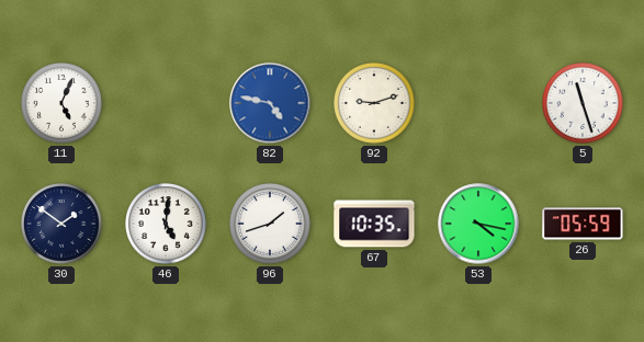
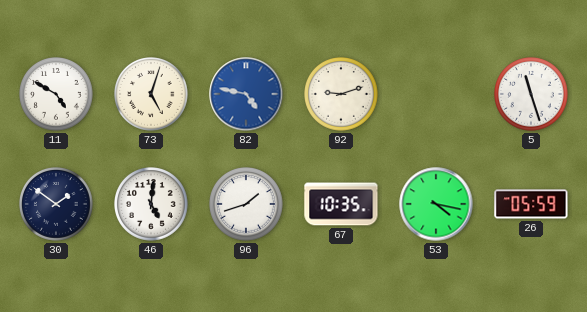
11: 5:04 -> 4:50 (57, 95)
73: none -> 5:03 (152, 95)
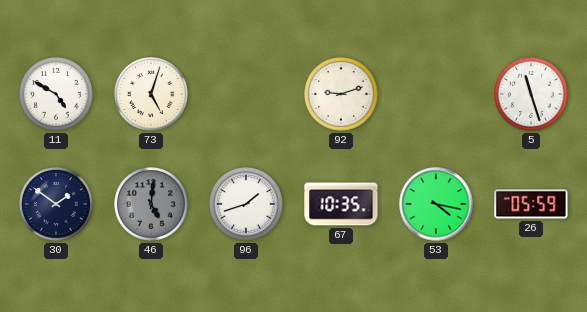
82: 4:47 -> none (246, 94)
46 dial: white -> grey (152, 205)
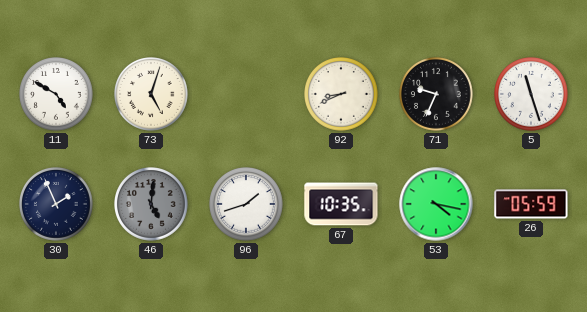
92: 9:12 -> 8:41 (342, 95)
71: none -> 9:34 (437, 95)
30: 1:51 -> 1:56 (57, 205)
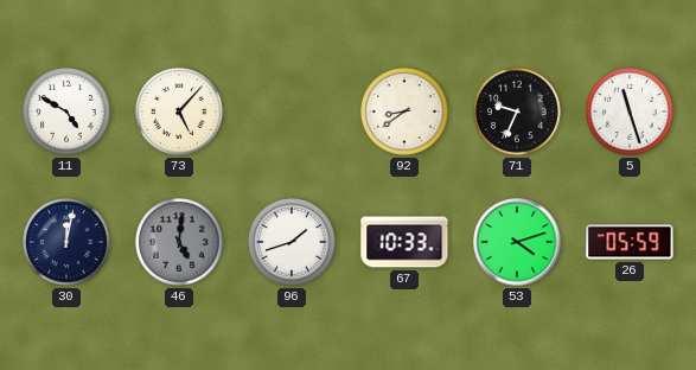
73: 5:03 -> 5:07 (180, 113)
92: 8:41 -> 8:39 (406, 113)
30: 1:56 -> 12:02 (68, 243)
67: 10:35 -> 10:33 (404, 242)
53: 4:17 -> 4:12 (517, 242)
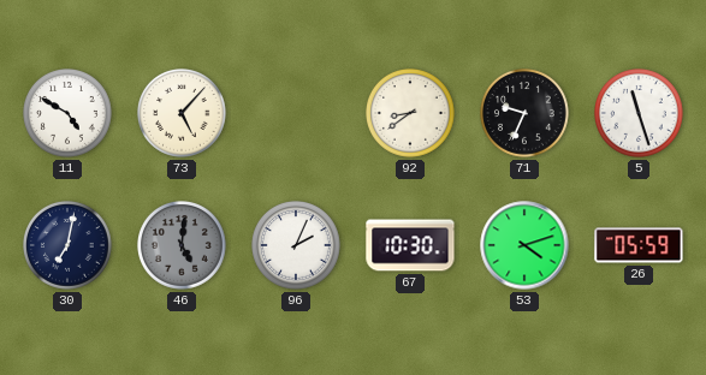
30: 12:02 -> 7:02 (69, 246)
96: 1:42 -> 2:04 (297, 246)
67: 10:33 -> 10:30 (410, 245)
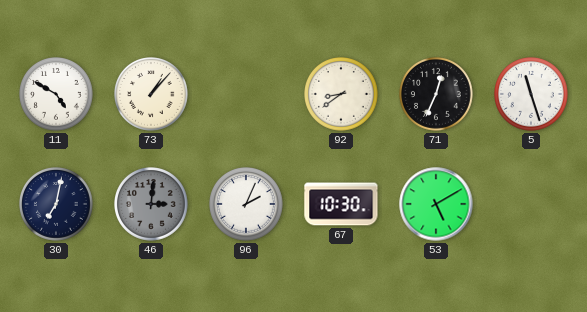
73: 5:07 -> 1:07 (152, 95)
71: 9:34 -> 12:34 (437, 95)
46: 5:01 -> 3:01 (152, 205)
53: 4:12 -> 5:10 (436, 204)
26: 05:59 -> none (639, 245)
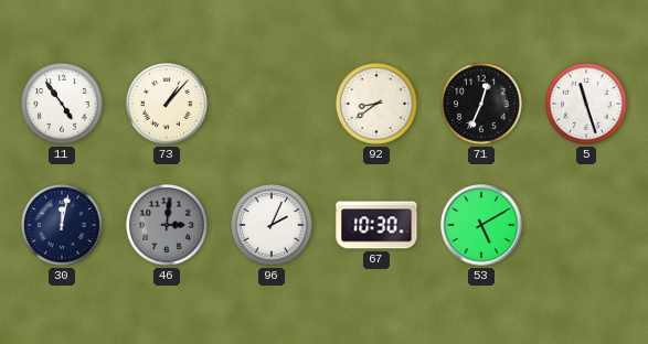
11: 4:50 -> 4:54 (63, 105)
30: 7:02 -> 12:02 (63, 226)
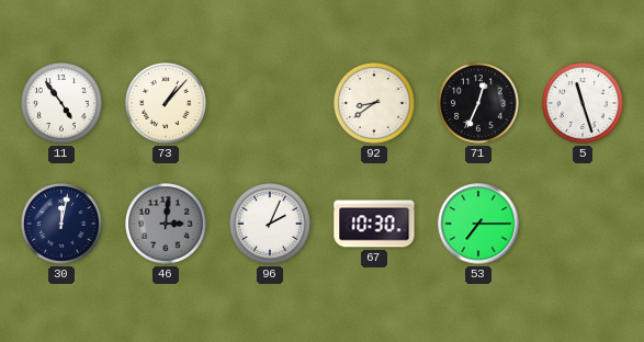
53: 5:10 -> 7:15 (478, 224)
